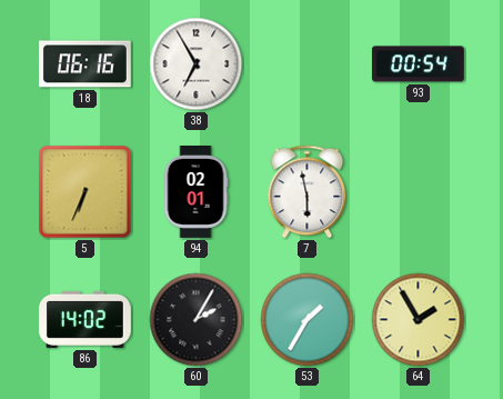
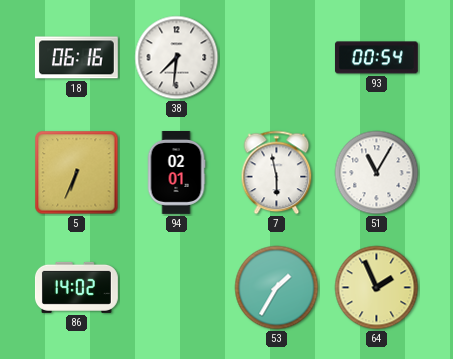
38: 6:55 -> 7:31 (177, 58)
51: none -> 11:05 (377, 173)
60: 2:05 -> none (197, 320)
64: 1:55 -> 1:56 (377, 288)
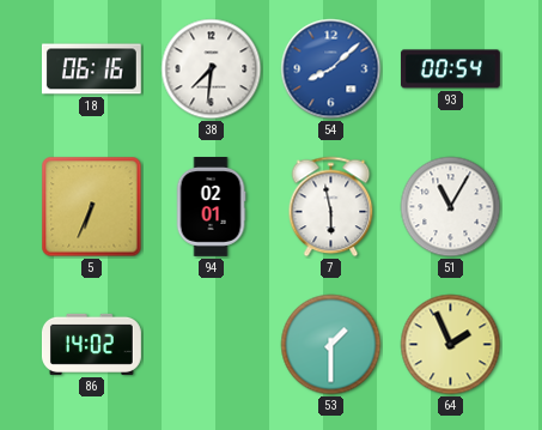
54: none -> 8:08 (331, 69)
53: 1:35 -> 1:30 (331, 345)
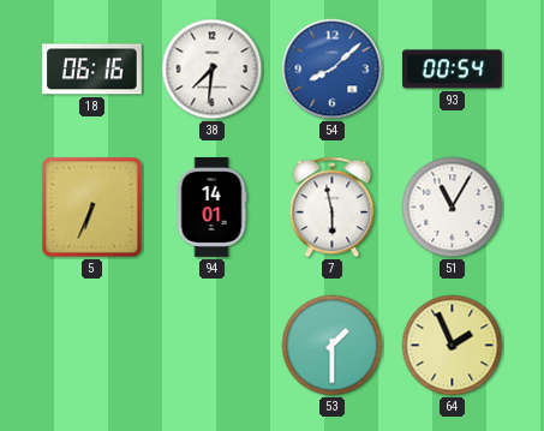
94: 02:01 -> 14:01 (211, 208)
86: 14:02 -> none (91, 344)
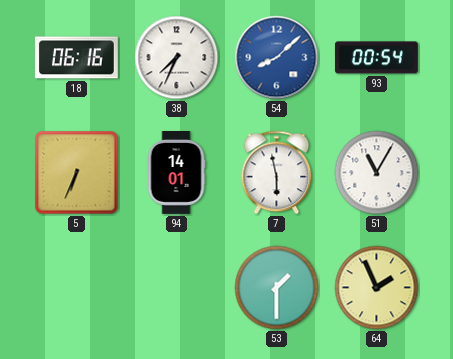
38: 7:31 -> 7:34 (177, 58)
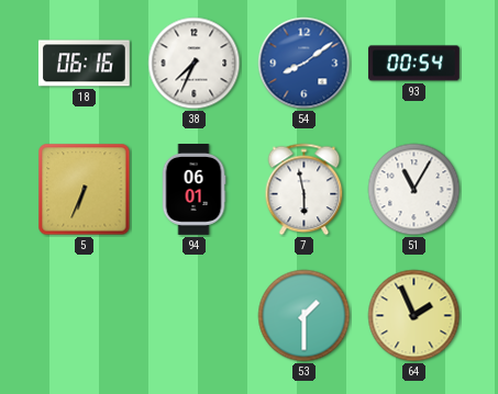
54: 8:08 -> 8:09 (305, 64)
94: 14:01 -> 06:01 (193, 190)
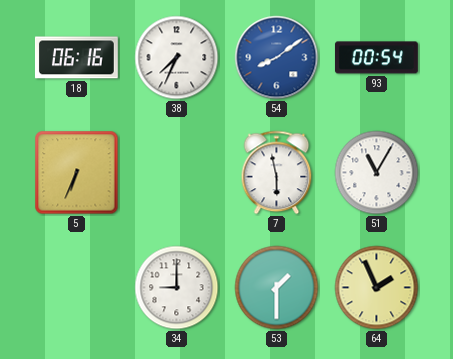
94: 06:01 -> none (193, 190)
34: none -> 9:00 (177, 288)
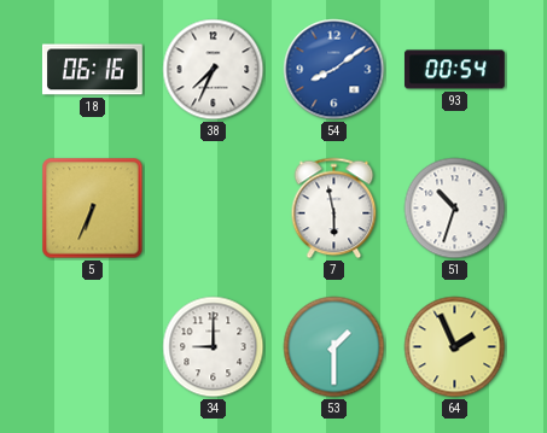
51: 11:05 -> 10:33 (455, 209)
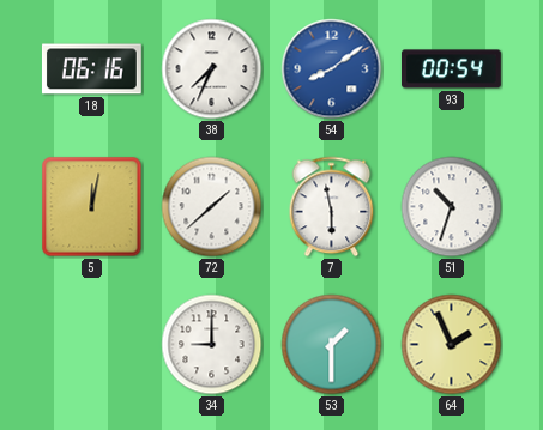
5: 6:34 -> 12:02 (92, 207)
72: none -> 1:38 (212, 207)
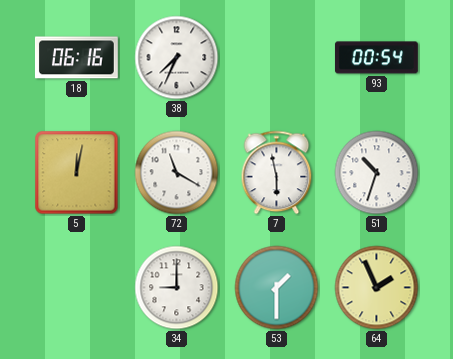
54: 8:09 -> none (332, 69)
72: 1:38 -> 11:20 (177, 173)
